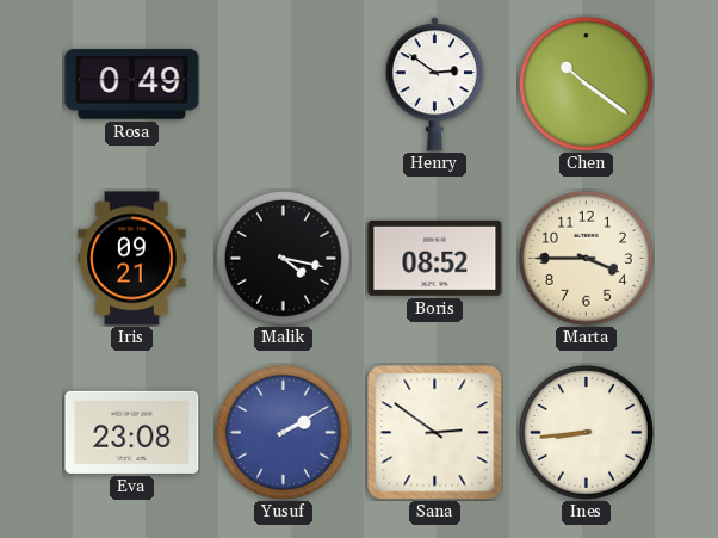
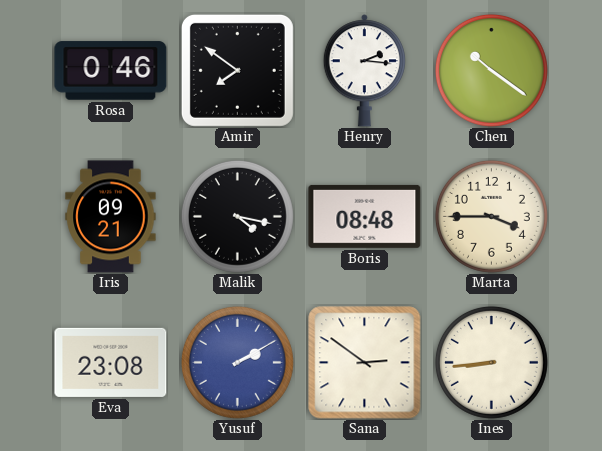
Rosa: 0:49 -> 0:46 (111, 71)
Amir: none -> 7:51 (237, 70)
Henry: 2:51 -> 2:16 (364, 71)
Boris: 08:52 -> 08:48 (365, 216)
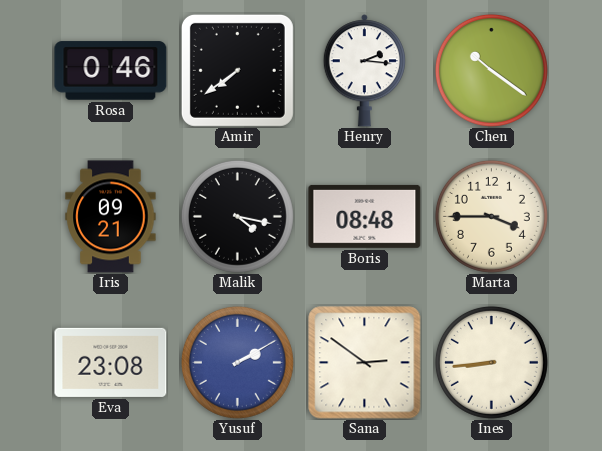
Amir: 7:51 -> 7:39 (237, 70)
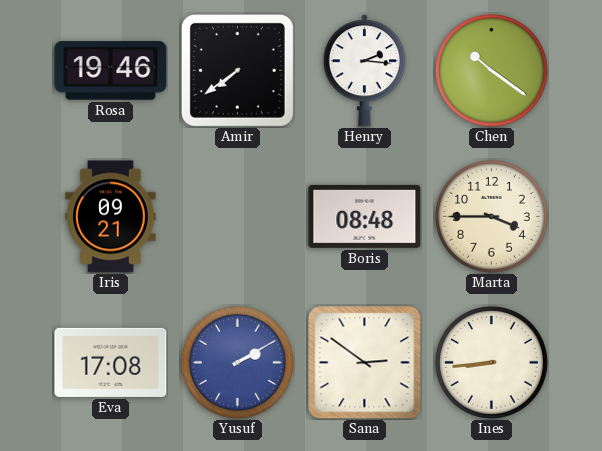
Rosa: 0:46 -> 19:46 (111, 71)
Malik: 4:17 -> none (237, 216)
Eva: 23:08 -> 17:08 (111, 362)
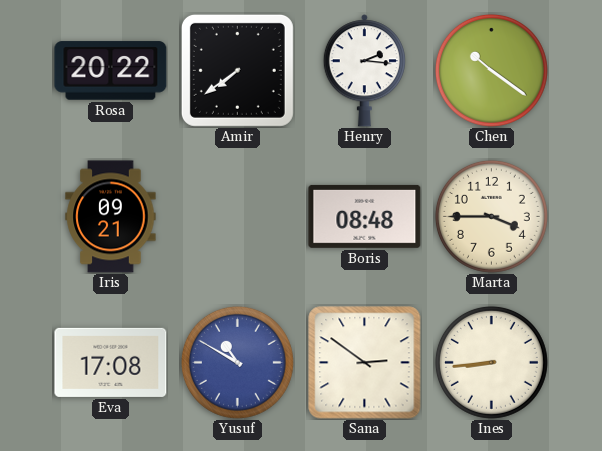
Rosa: 19:46 -> 20:22 (111, 71)
Yusuf: 2:10 -> 10:50 (237, 362)
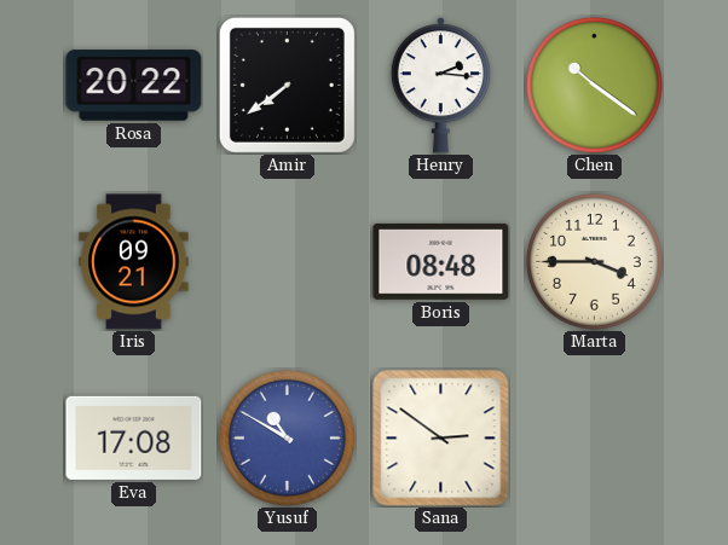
Ines: 8:44 -> none (491, 362)
